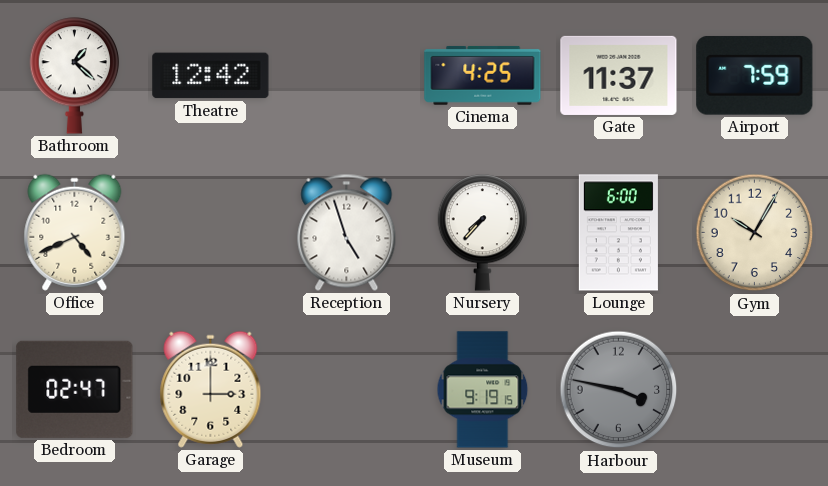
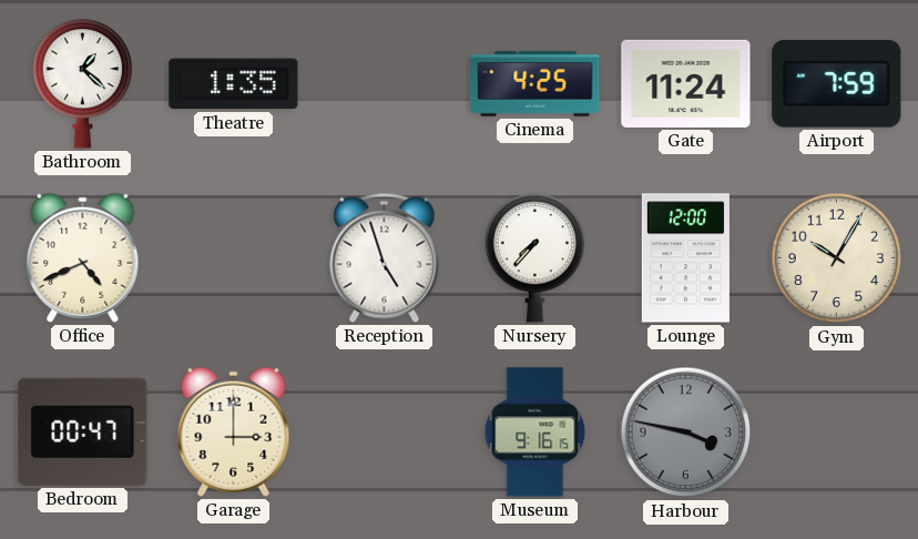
Theatre: 12:42 -> 1:35 (234, 84)
Gate: 11:37 -> 11:24 (686, 83)
Lounge: 6:00 -> 12:00 (685, 258)
Bedroom: 02:47 -> 00:47 (83, 431)
Museum: 9:19 -> 9:16 (535, 433)
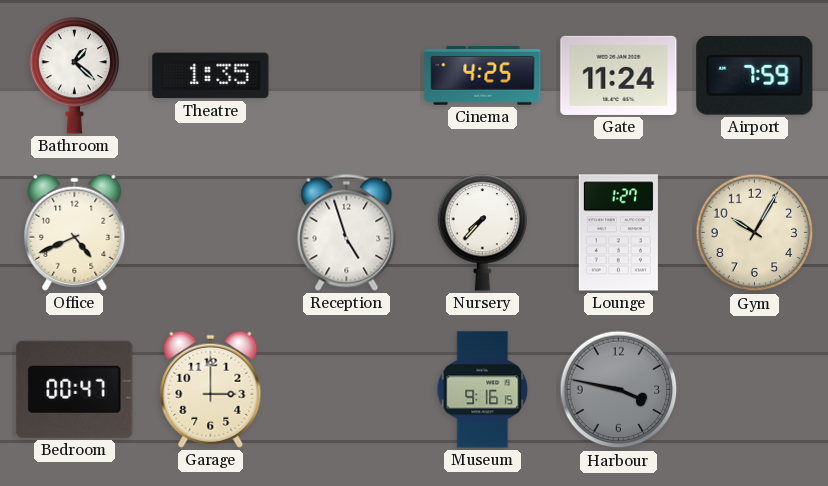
Lounge: 12:00 -> 1:27 (618, 233)
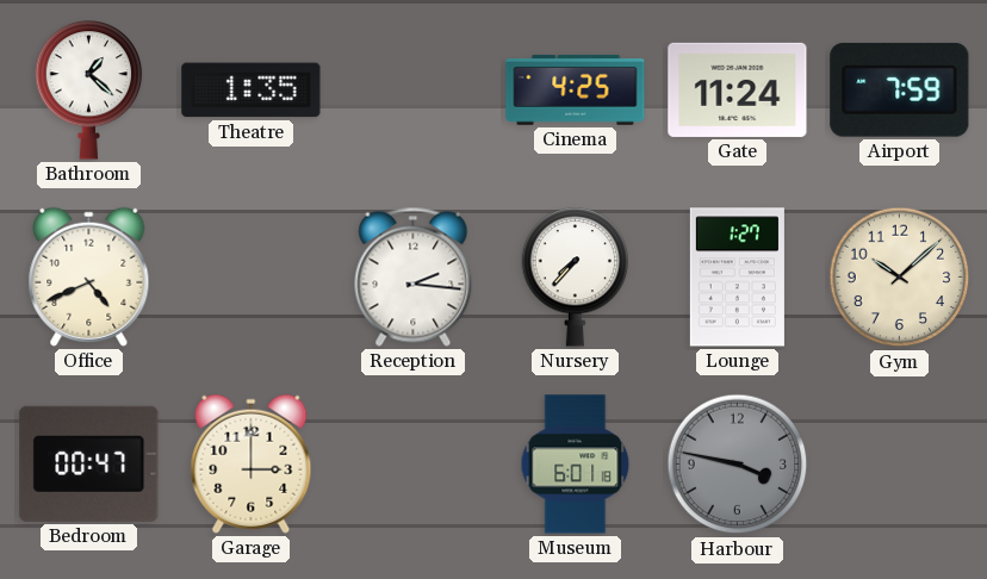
Reception: 4:57 -> 2:16 (414, 276)
Gym: 10:05 -> 10:08 (900, 278)
Museum: 9:16 -> 6:01 (576, 465)
